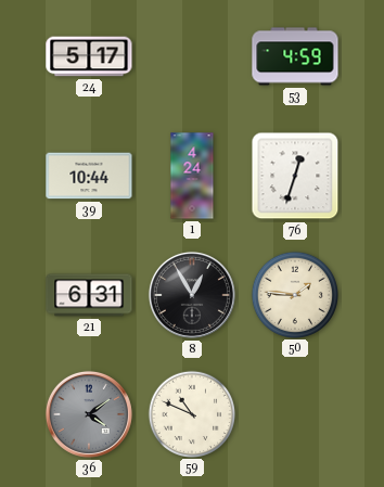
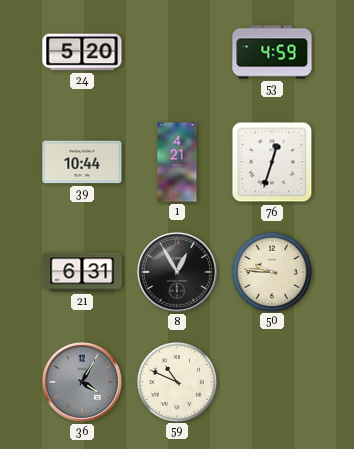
24: 5:17 -> 5:20 (82, 52)
1: 4:24 -> 4:21 (177, 162)
50: 1:46 -> 9:46 (271, 271)
36: 4:09 -> 4:05 (82, 382)
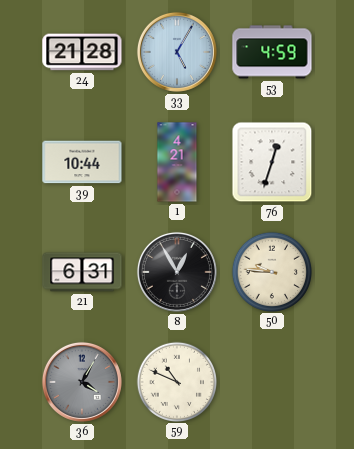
24: 5:20 -> 21:28 (82, 52)
33: none -> 5:05 (177, 52)
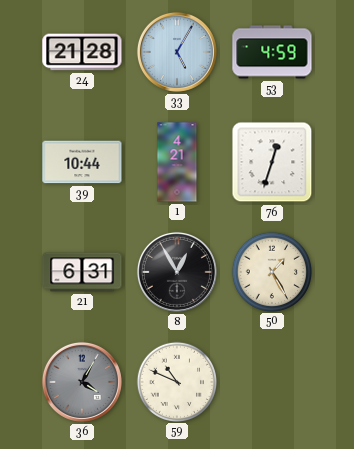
50: 9:46 -> 1:25 (271, 271)
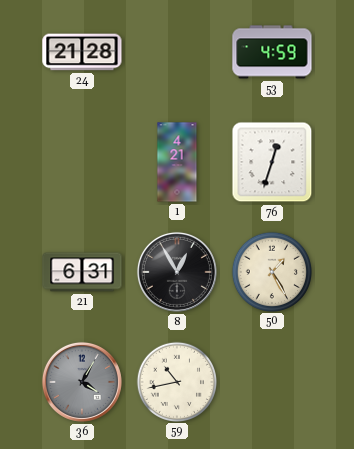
33: 5:05 -> none (177, 52)
39: 10:44 -> none (82, 162)
59: 10:49 -> 10:43 (176, 381)
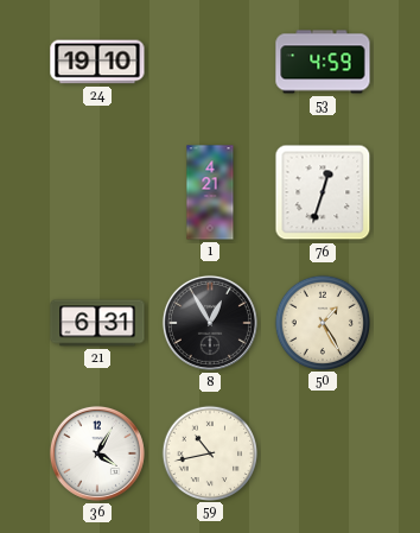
24: 21:28 -> 19:10 (97, 62)
36 dial: grey -> white (97, 453)
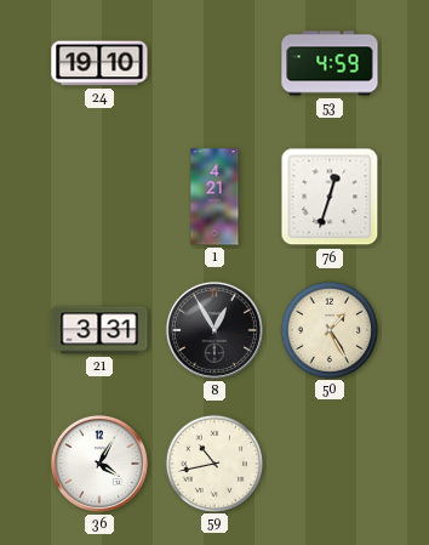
21: 6:31 -> 3:31 (99, 330)
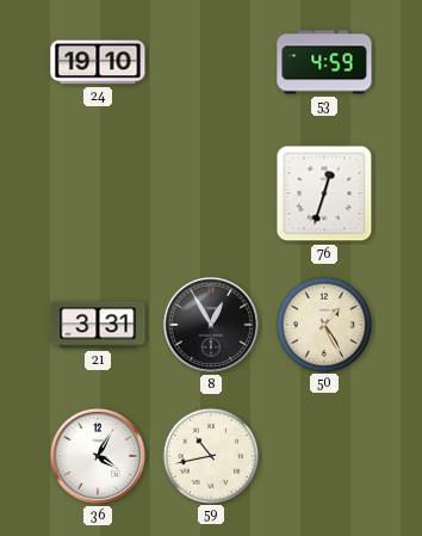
1: 4:21 -> none (215, 197)
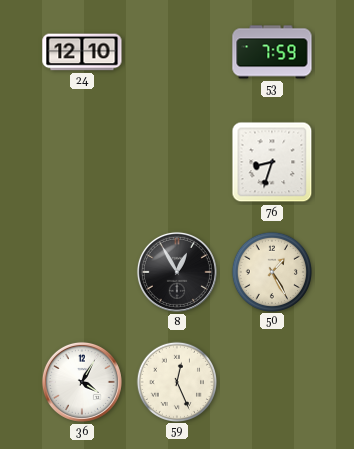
24: 19:10 -> 12:10 (82, 52)
53: 4:59 -> 7:59 (272, 52)
76: 12:33 -> 8:33 (272, 162)
21: 3:31 -> none (98, 325)
59: 10:43 -> 12:26 (176, 381)
